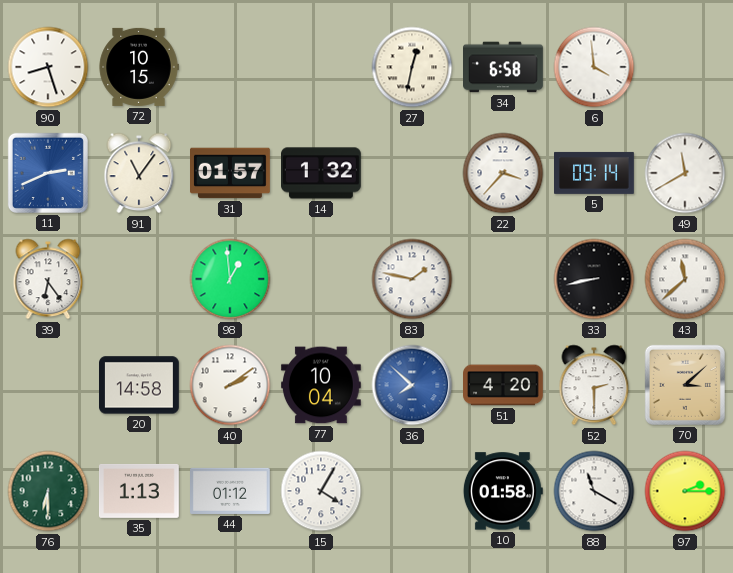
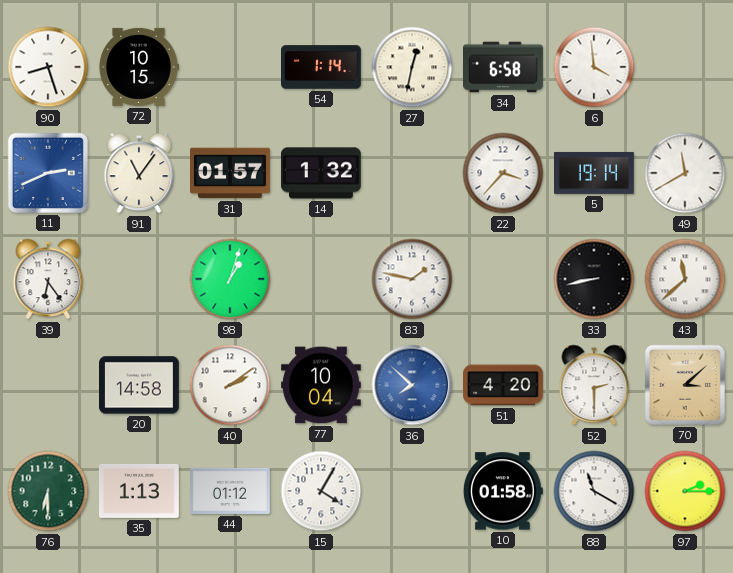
54: none -> 1:14 (321, 67)
5: 09:14 -> 19:14 (595, 173)
98: 12:59 -> 1:03 (230, 279)
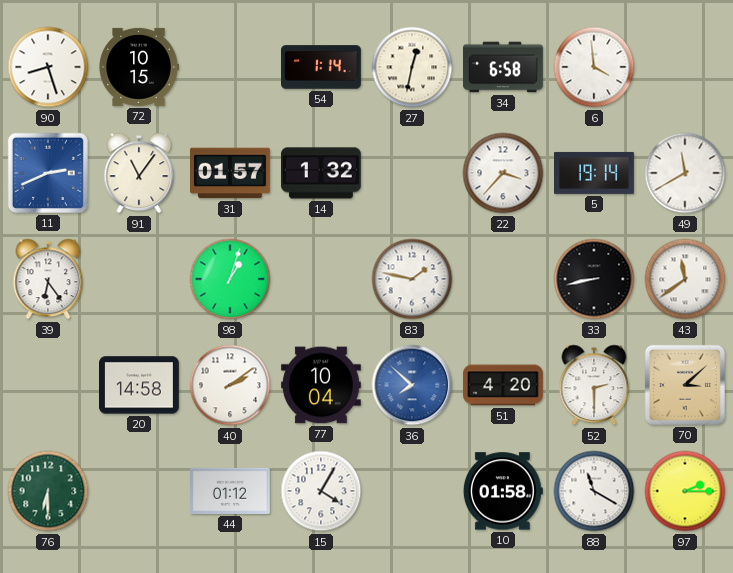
43: 11:38 -> 11:39 (685, 279)
35: 1:13 -> none (140, 491)
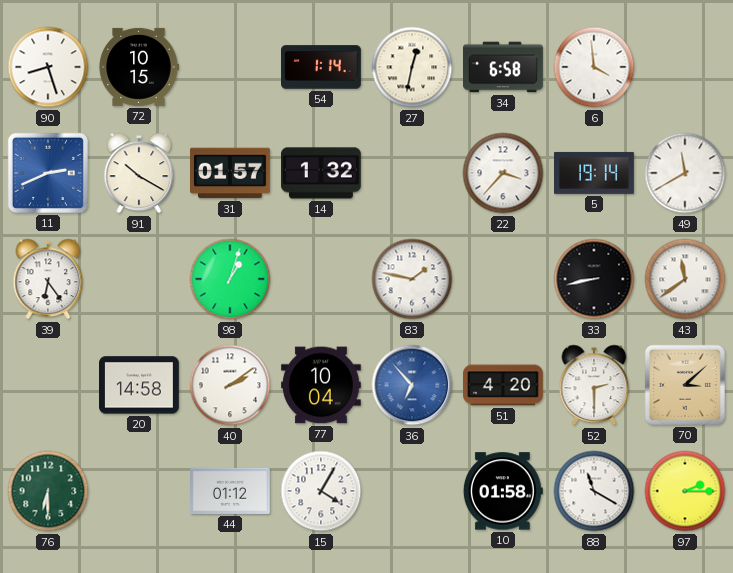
91: 11:06 -> 10:20 (139, 173)
36: 7:52 -> 6:53 (412, 385)
